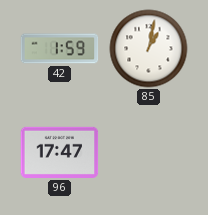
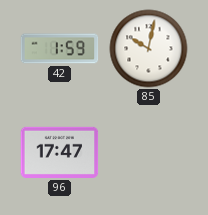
85: 1:02 -> 10:02 (149, 49)
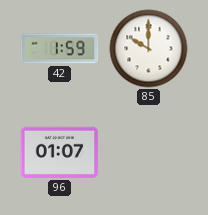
85: 10:02 -> 10:00 (149, 49)
96: 17:47 -> 01:07 (60, 152)
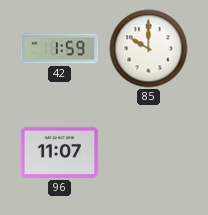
96: 01:07 -> 11:07 (60, 152)
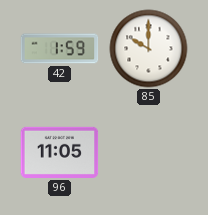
96: 11:07 -> 11:05 (60, 152)
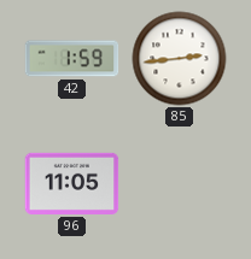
85: 10:00 -> 2:44 (180, 59)
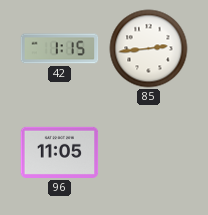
42: 1:59 -> 1:15 (60, 49)
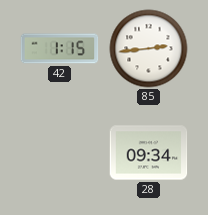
96: 11:05 -> none (60, 152)
28: none -> 09:34 (149, 153)
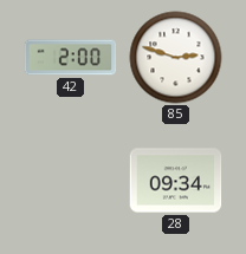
42: 1:15 -> 2:00 (71, 58)
85: 2:44 -> 2:48 (176, 58)
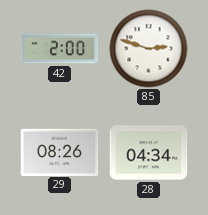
29: none -> 08:26 (60, 152)
28: 09:34 -> 04:34 (149, 153)
